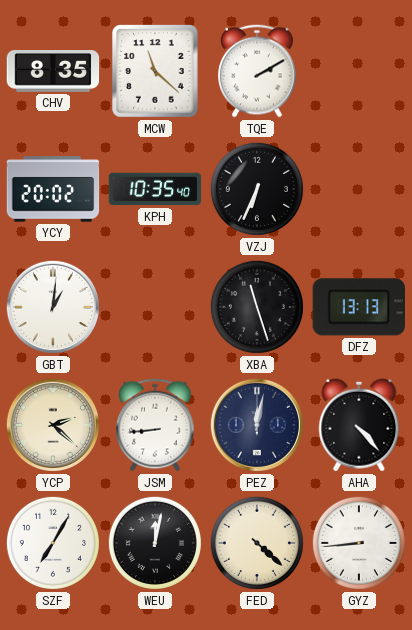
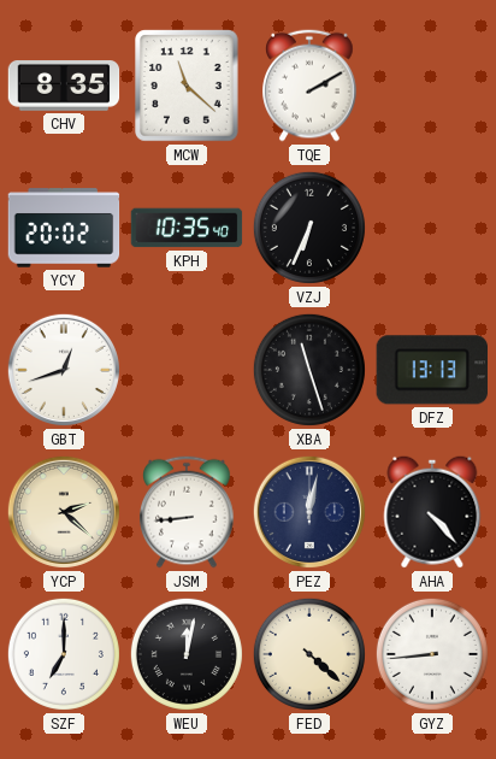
GBT: 1:01 -> 12:42 (64, 370)
SZF: 7:05 -> 7:00 (64, 654)
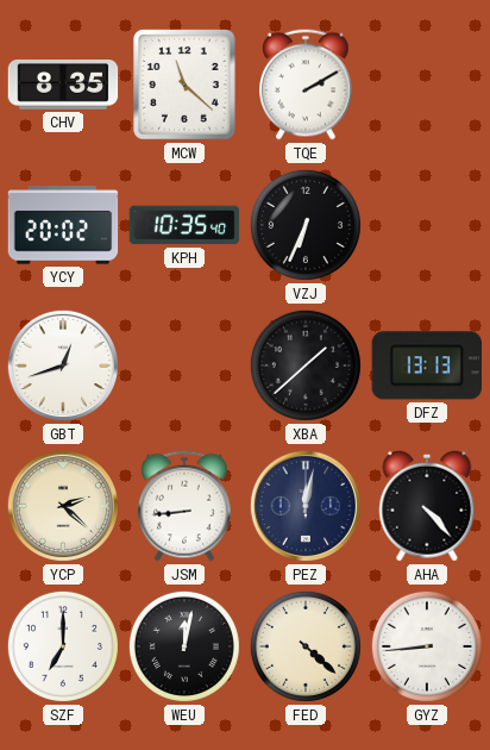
XBA: 11:27 -> 1:38 (306, 365)
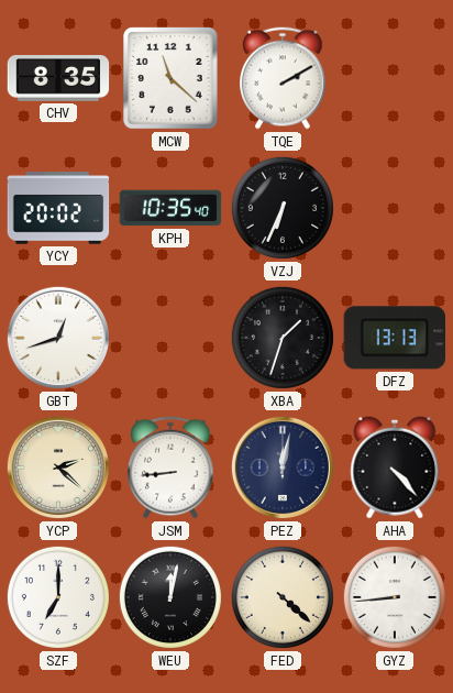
XBA: 1:38 -> 1:33 (283, 338)
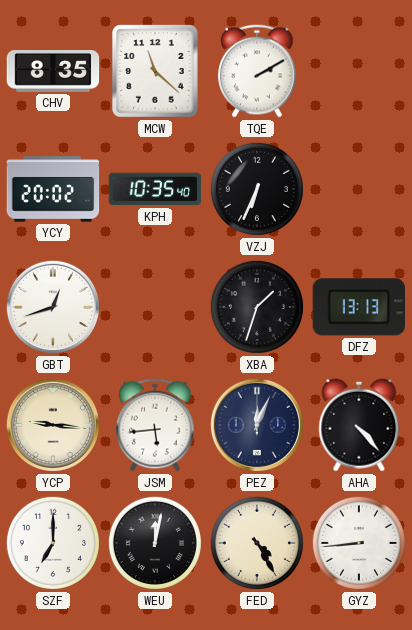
YCP: 2:22 -> 9:16 (53, 425)
JSM: 8:44 -> 5:44 (155, 425)
PEZ: 12:02 -> 12:04 (257, 425)
FED: 4:22 -> 4:25 (257, 543)
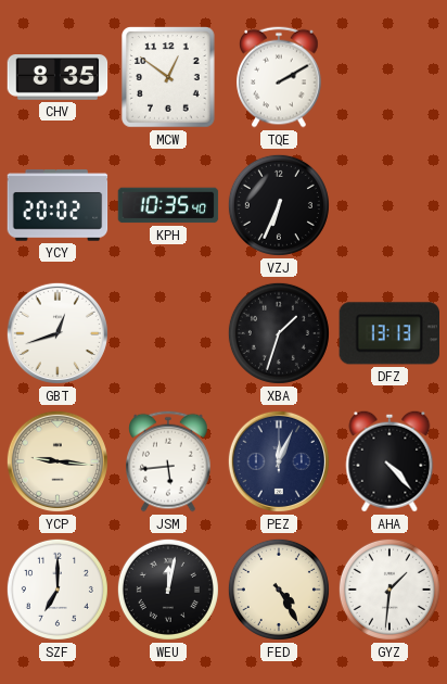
MCW: 11:22 -> 12:51 (168, 77)
GYZ: 8:44 -> 1:31 (389, 590)
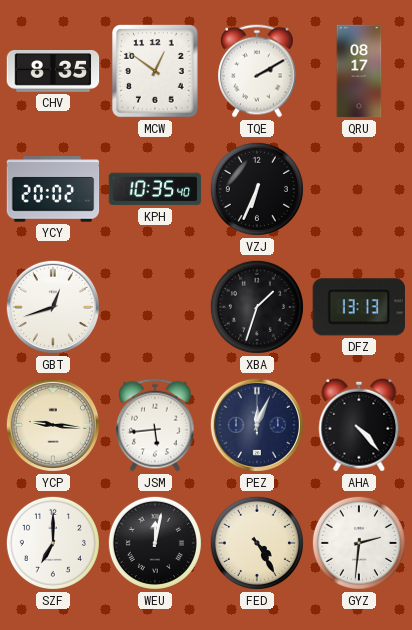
QRU: none -> 08:17 (359, 71)
GYZ: 1:31 -> 2:31 (359, 543)
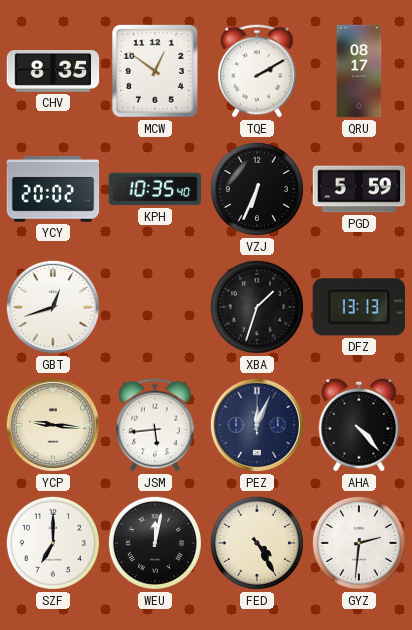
PGD: none -> 5:59 (359, 189)
